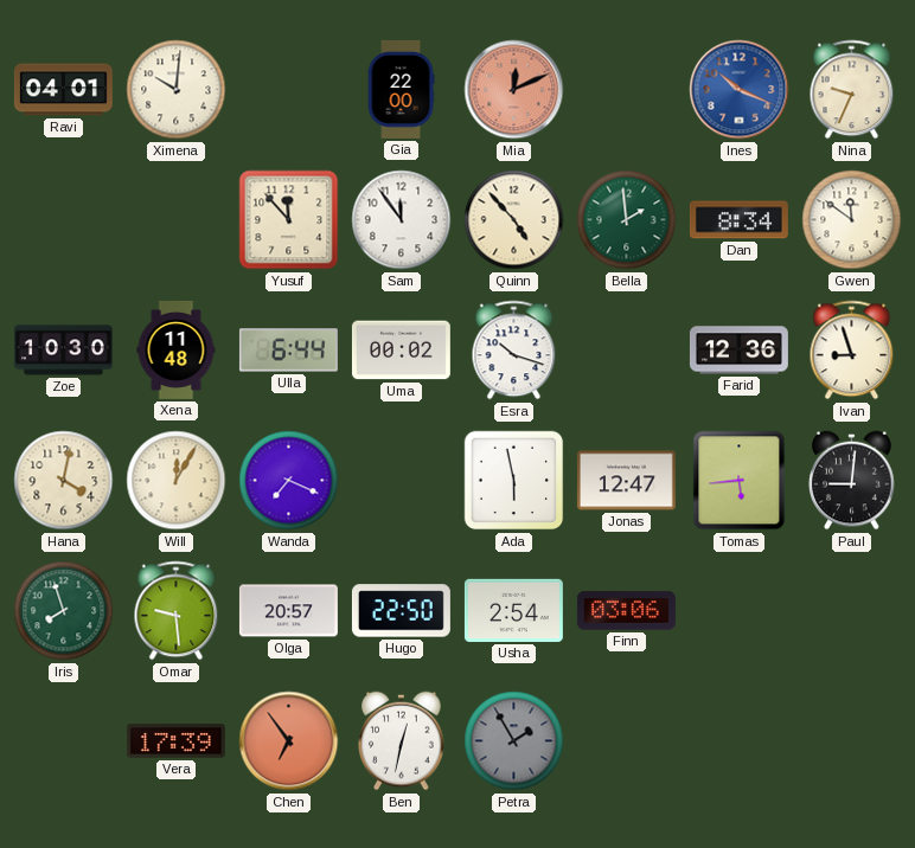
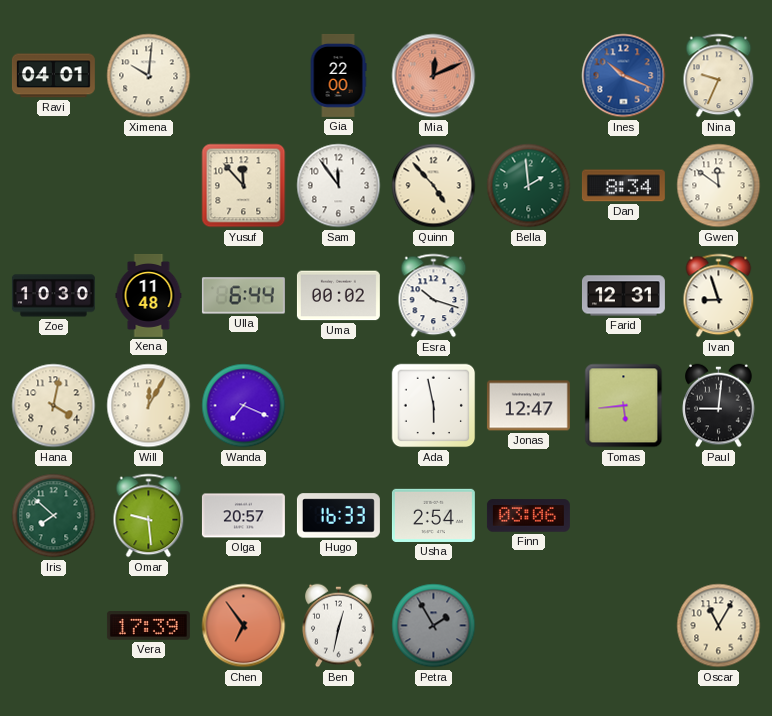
Farid: 12:36 -> 12:31 (623, 296)
Iris: 7:57 -> 7:52 (54, 516)
Hugo: 22:50 -> 16:33 (338, 516)
Oscar: none -> 11:05 (719, 626)
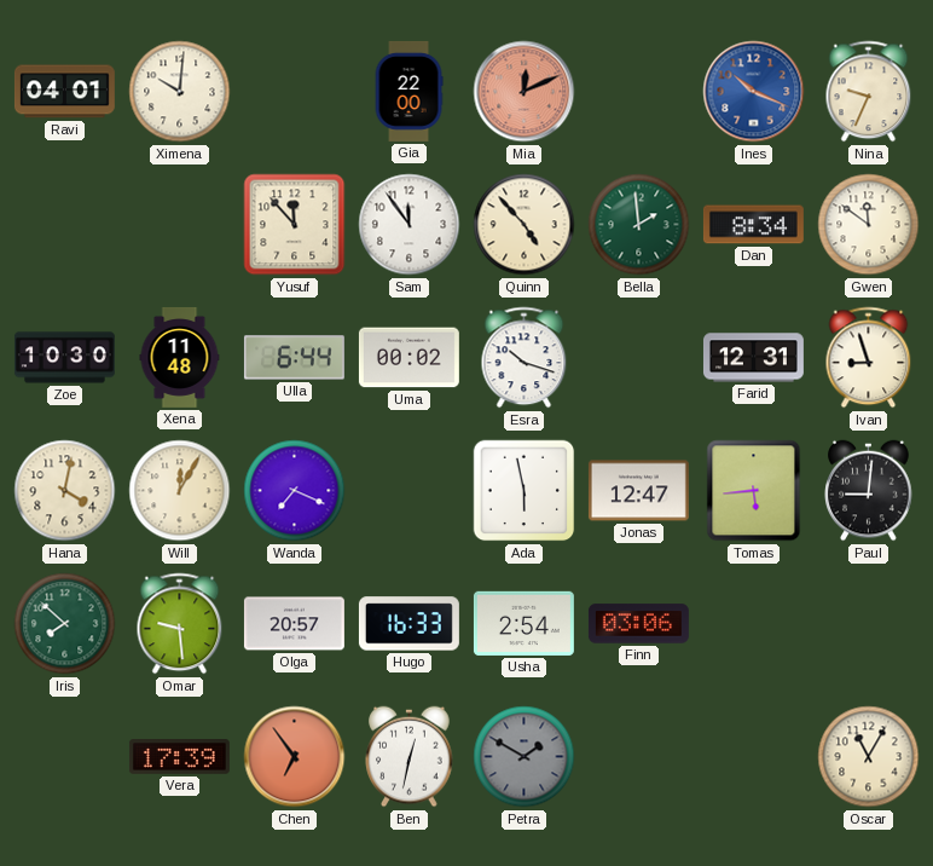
Petra: 1:55 -> 1:50 (525, 757)
